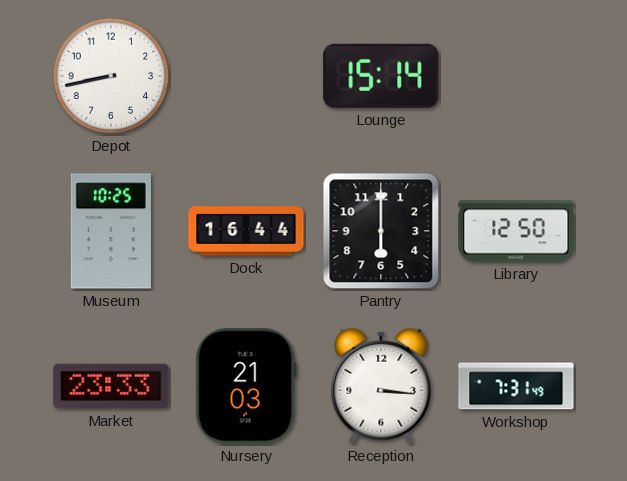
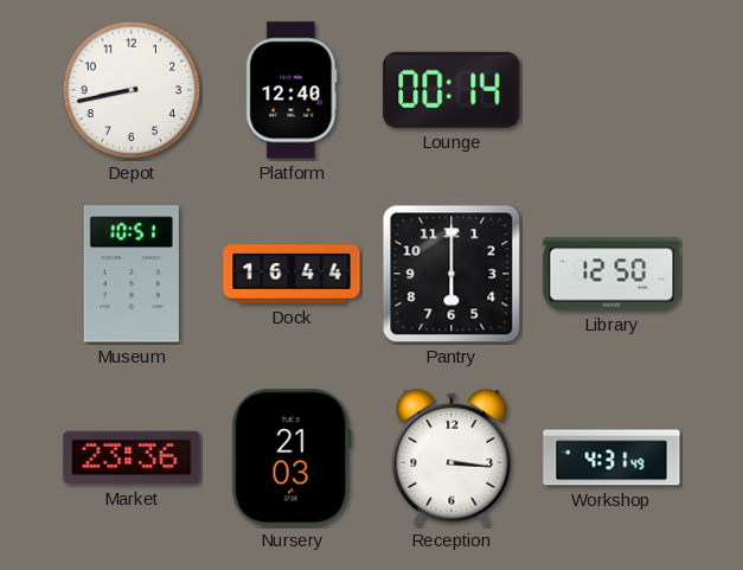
Platform: none -> 12:40 (292, 90)
Lounge: 15:14 -> 00:14 (451, 90)
Museum: 10:25 -> 10:51 (132, 274)
Market: 23:33 -> 23:36 (132, 457)
Workshop: 7:31 -> 4:31 (611, 457)
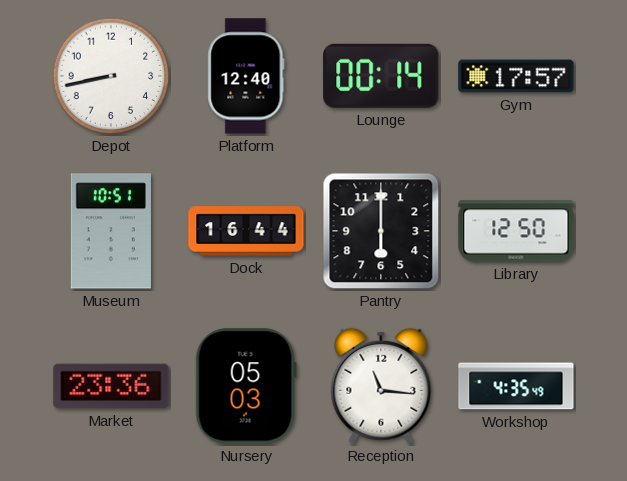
Gym: none -> 17:57 (516, 76)
Nursery: 21:03 -> 05:03 (246, 386)
Reception: 3:16 -> 11:16 (381, 386)
Workshop: 4:31 -> 4:35 (516, 386)
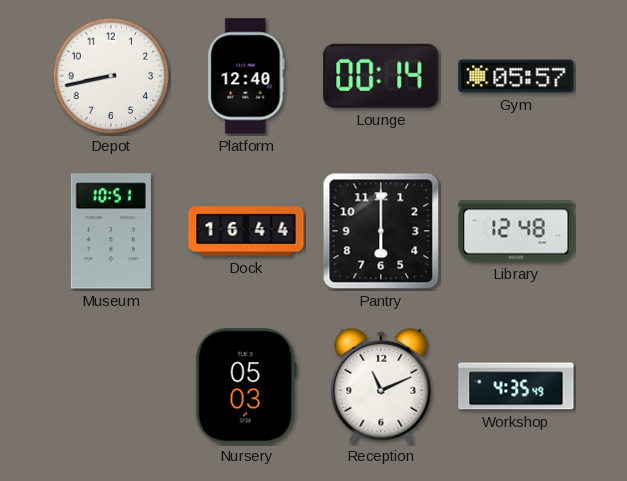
Gym: 17:57 -> 05:57 (516, 76)
Library: 12:50 -> 12:48 (516, 231)
Market: 23:36 -> none (111, 386)
Reception: 11:16 -> 11:11 (381, 386)
